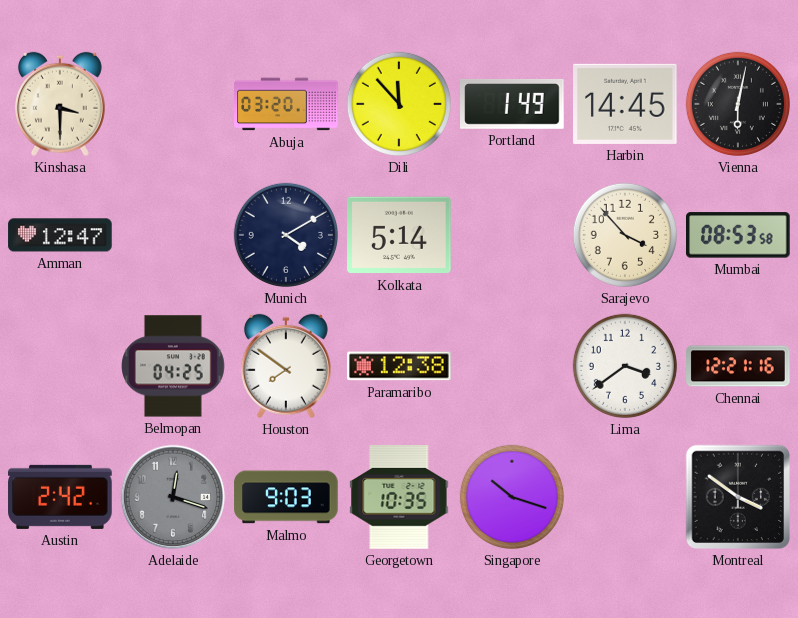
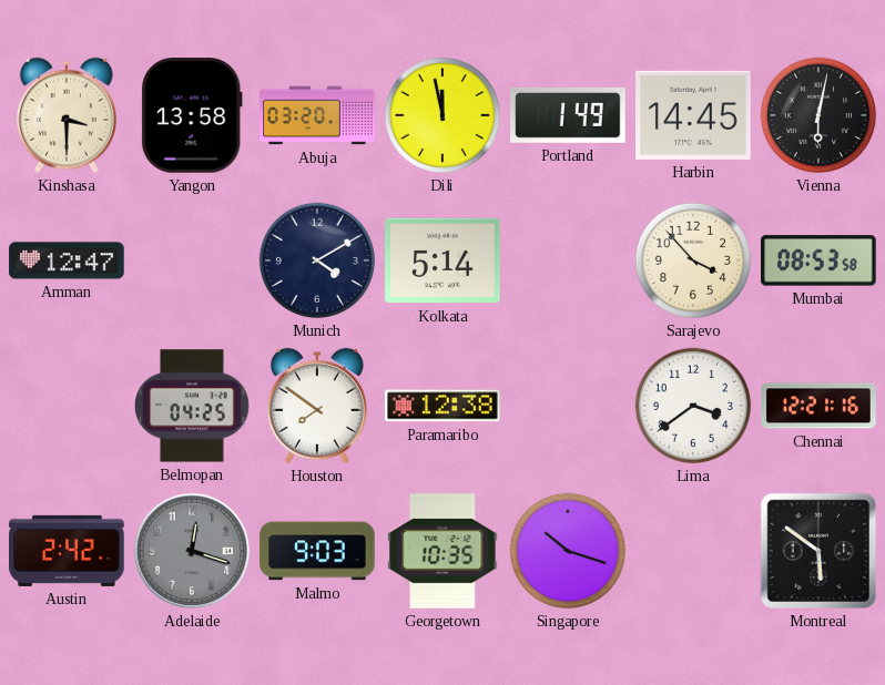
Yangon: none -> 13:58 (192, 115)
Dili: 11:53 -> 11:58 (442, 115)
Montreal: 3:51 -> 5:51 (818, 551)
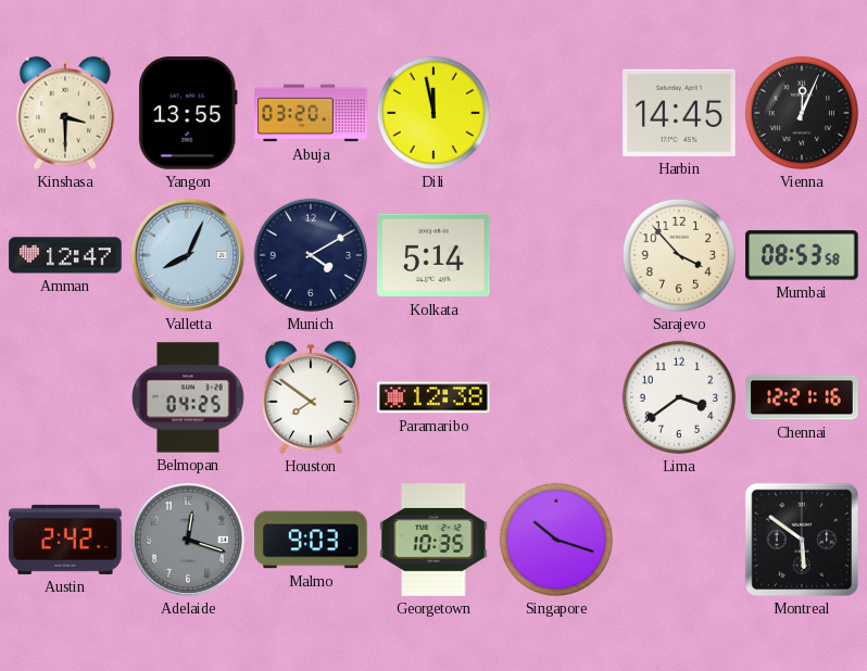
Yangon: 13:58 -> 13:55 (188, 113)
Portland: 1:49 -> none (568, 116)
Vienna: 6:02 -> 12:04 (802, 113)
Valletta: none -> 8:04 (188, 255)
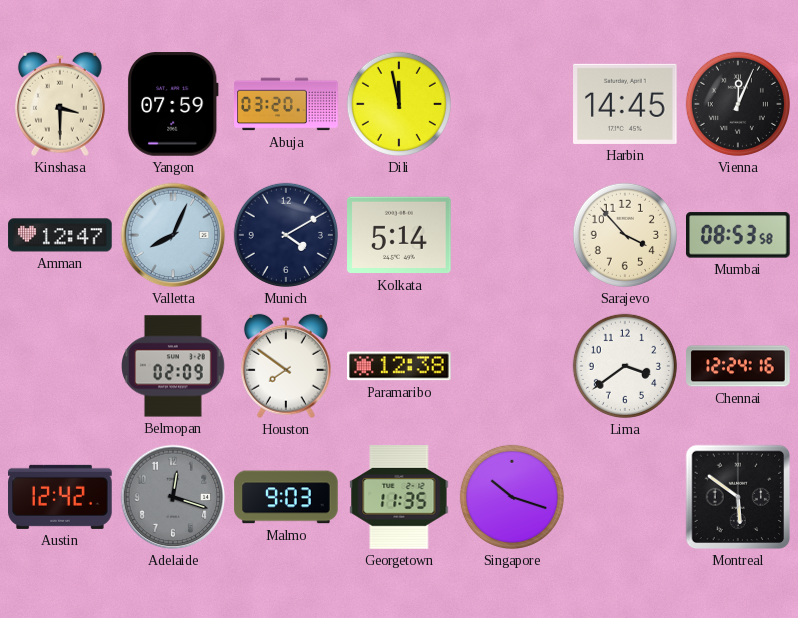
Yangon: 13:55 -> 07:59 (173, 104)
Belmopan: 04:25 -> 02:09 (174, 366)
Chennai: 12:21 -> 12:24 (738, 366)
Austin: 2:42 -> 12:42 (60, 497)
Georgetown: 10:35 -> 11:35 (399, 497)
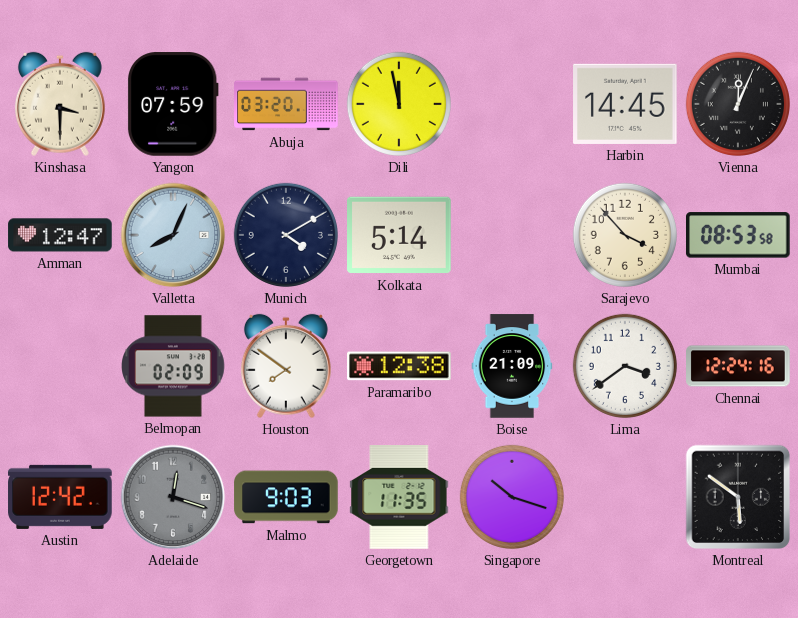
Boise: none -> 21:09 (512, 366)
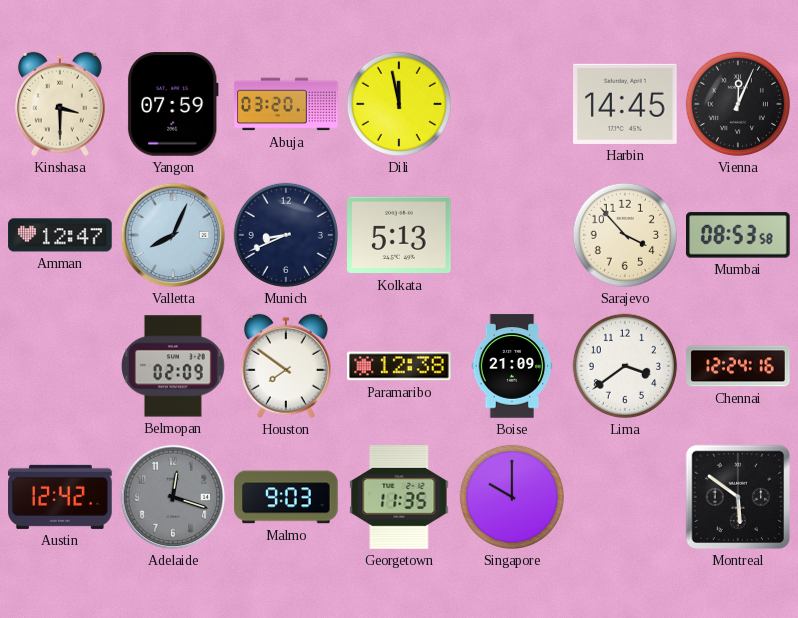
Munich: 4:10 -> 8:41 (286, 235)
Kolkata: 5:14 -> 5:13 (399, 235)
Singapore: 10:18 -> 10:00 (512, 497)
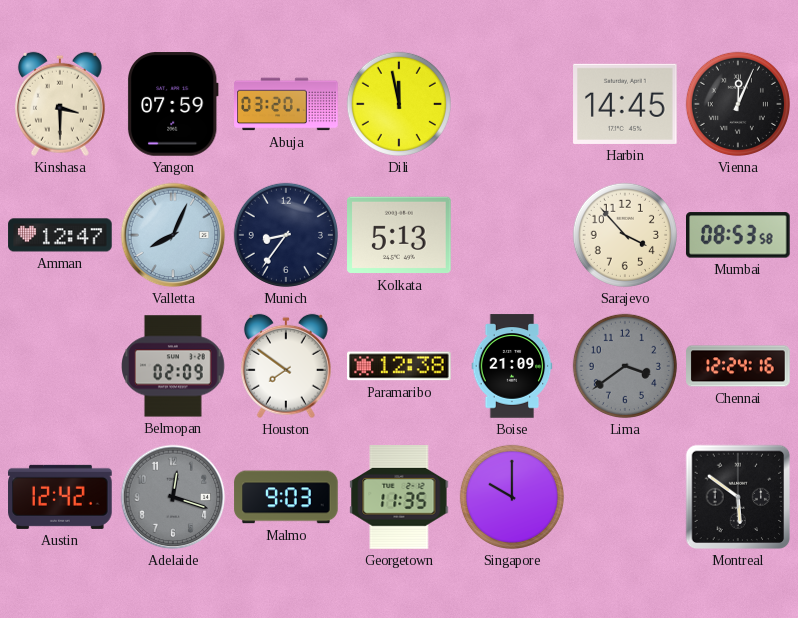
Munich: 8:41 -> 8:36 (286, 235)
Lima dial: white -> grey (625, 366)
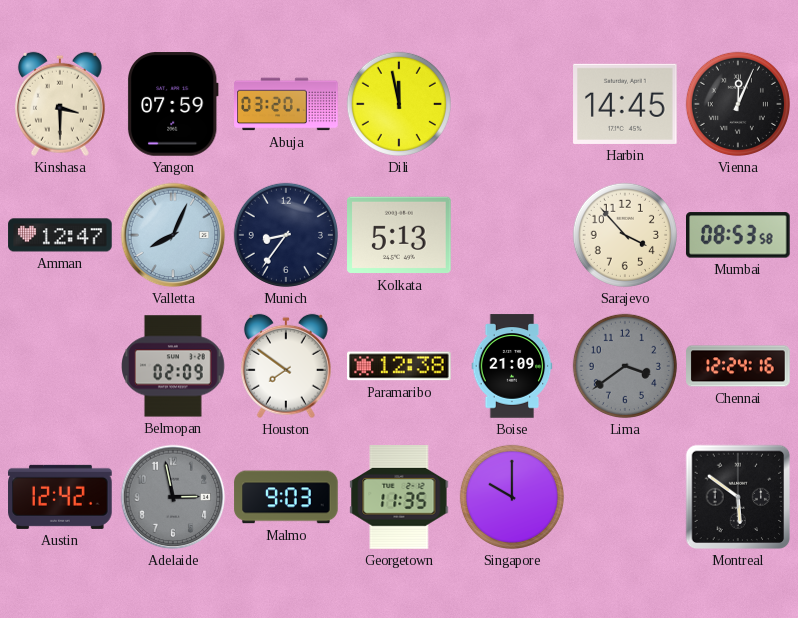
Adelaide: 12:18 -> 2:58 (173, 497)
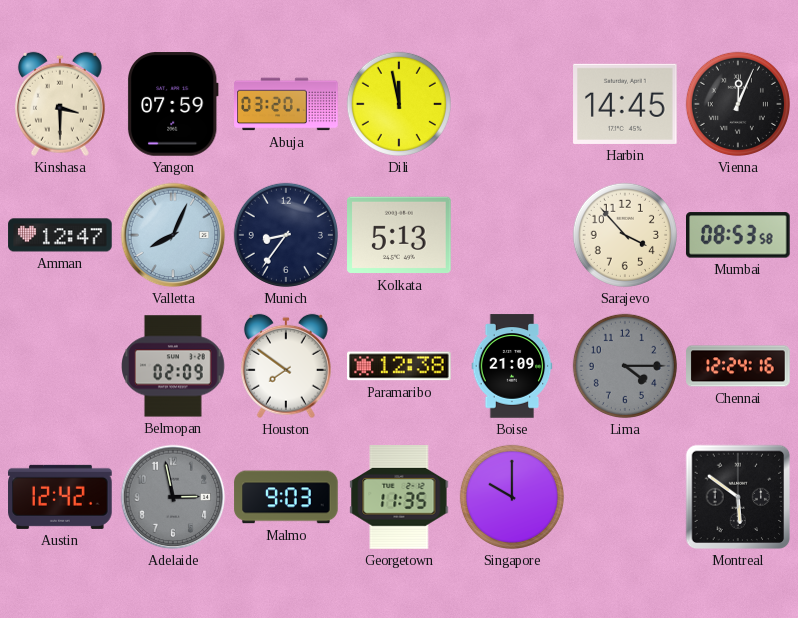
Lima: 3:39 -> 4:15 (625, 366)
